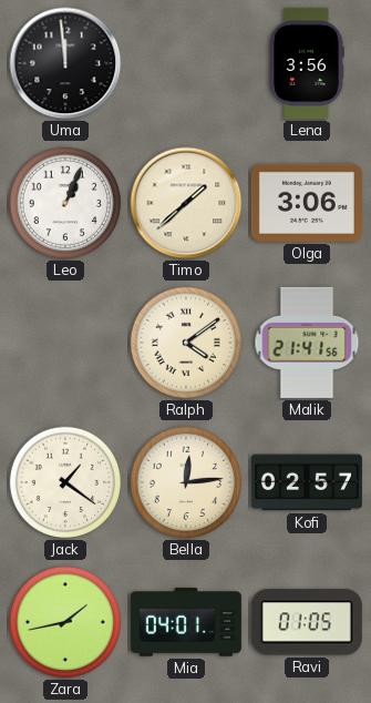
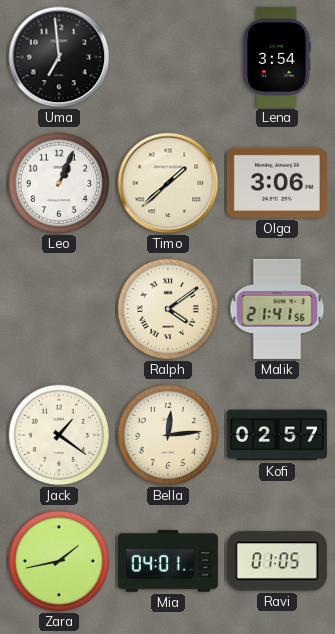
Uma: 11:59 -> 6:59 (59, 57)
Lena: 3:56 -> 3:54 (277, 57)
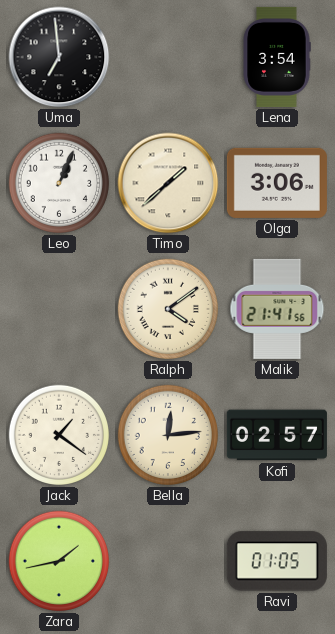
Mia: 04:01 -> none (168, 561)
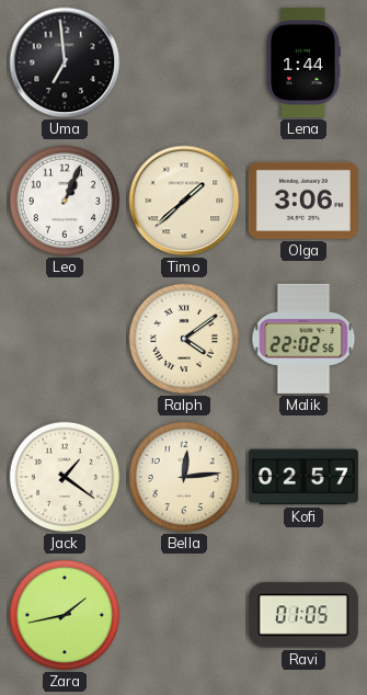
Lena: 3:54 -> 1:44 (303, 62)
Malik: 21:41 -> 22:02 (303, 339)
